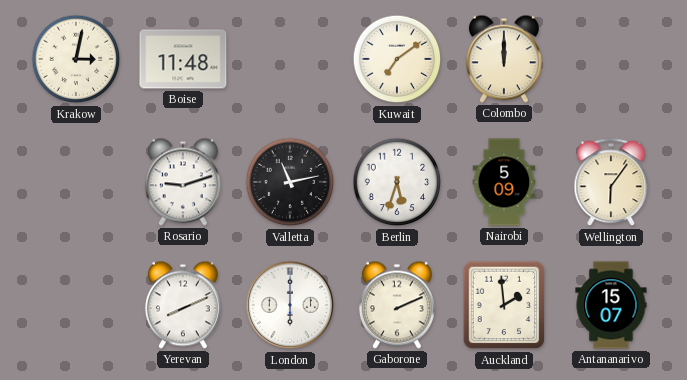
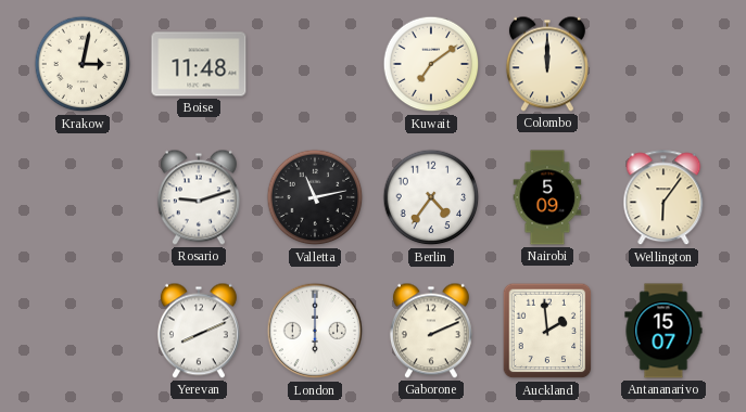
Berlin: 5:33 -> 4:36 (431, 197)
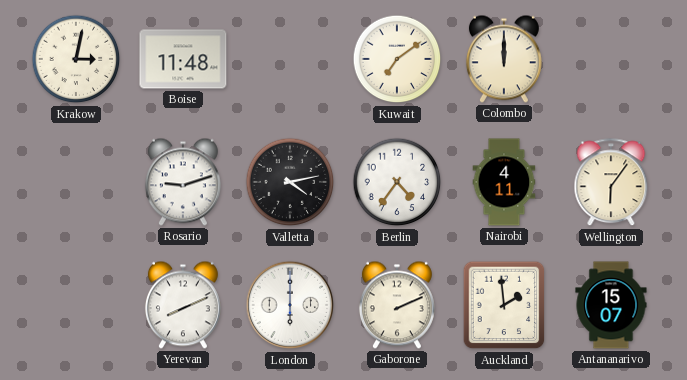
Valletta: 11:13 -> 4:13 (290, 182)
Nairobi: 5:09 -> 4:11 (504, 182)
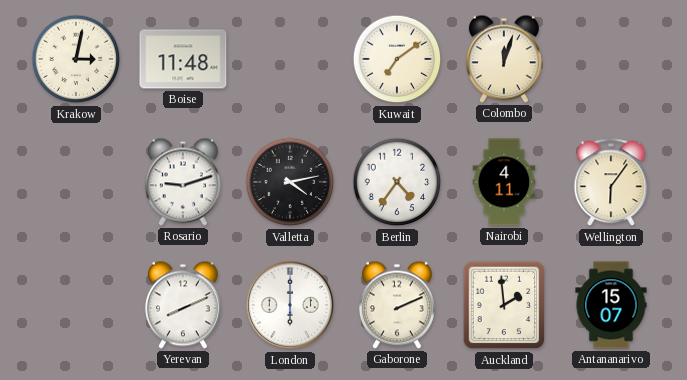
Colombo: 12:00 -> 12:03 (504, 59)
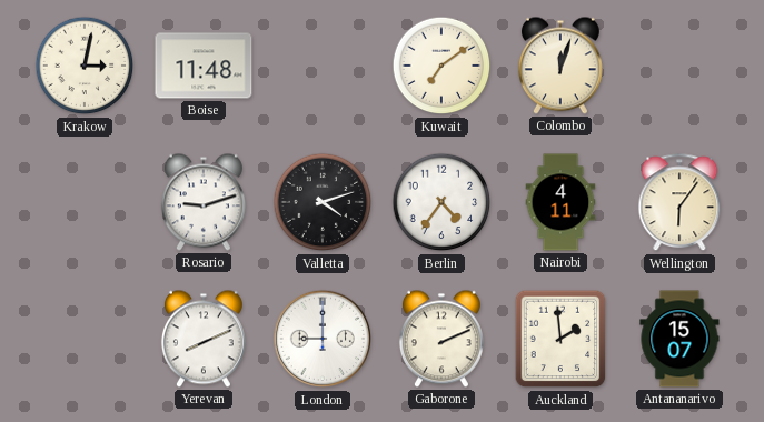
Valletta: 4:13 -> 4:12 (323, 202)
London: 6:00 -> 9:00 (323, 339)
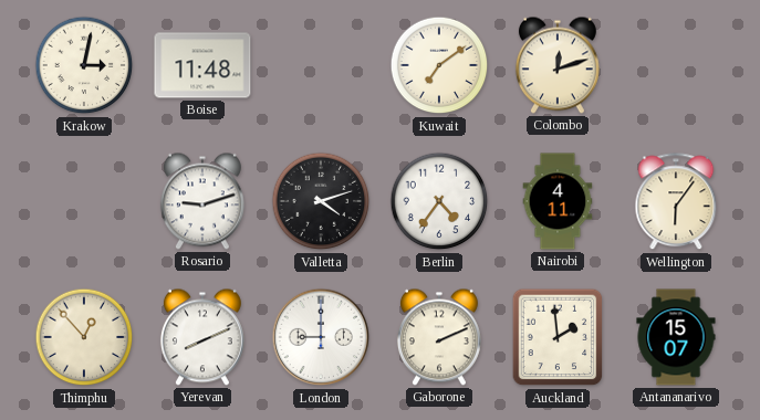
Colombo: 12:03 -> 12:12 (558, 65)
Thimphu: none -> 12:53 (84, 337)
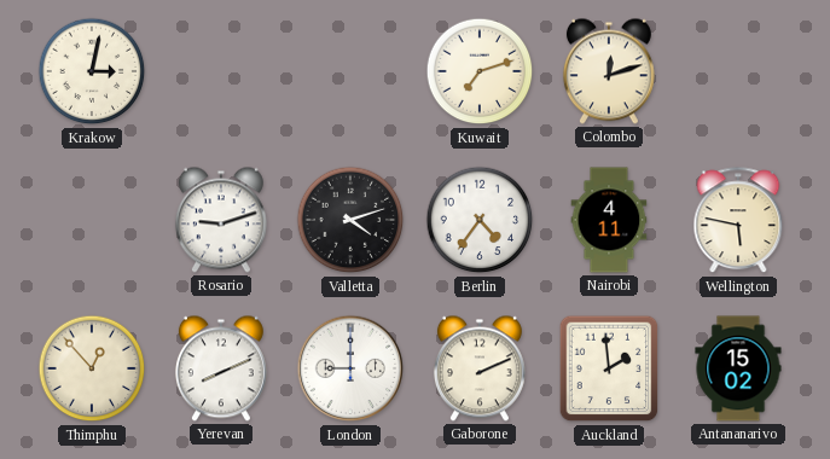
Boise: 11:48 -> none (202, 65)
Kuwait: 7:09 -> 7:12 (480, 71)
Wellington: 6:06 -> 5:47 (738, 221)
Antananarivo: 15:07 -> 15:02 (738, 368)
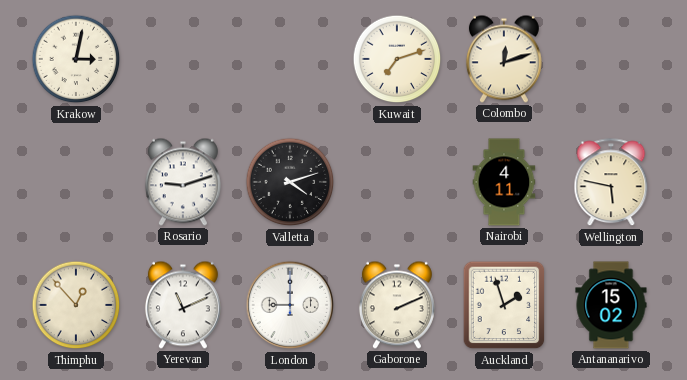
Berlin: 4:36 -> none (480, 220)
Yerevan: 8:11 -> 11:11 (183, 305)
Auckland: 1:59 -> 1:57 (504, 305)
